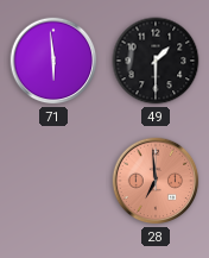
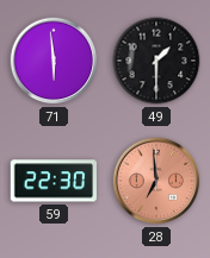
59: none -> 22:30 (54, 181)
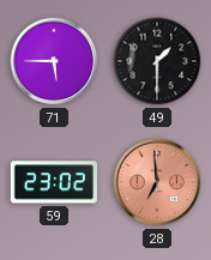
71: 5:59 -> 5:45 (54, 61)
59: 22:30 -> 23:02 (54, 182)
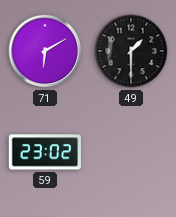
71: 5:45 -> 6:10 (45, 51)
28: 6:59 -> none (157, 182)
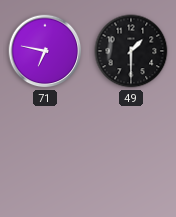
71: 6:10 -> 6:47 (45, 51)
59: 23:02 -> none (45, 152)
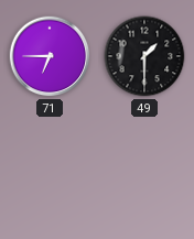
71: 6:47 -> 6:45 (50, 56)
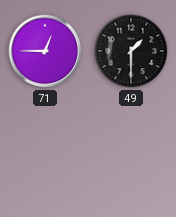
71: 6:45 -> 12:45 (45, 51)
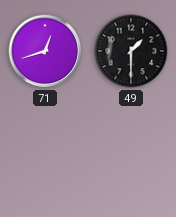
71: 12:45 -> 12:42 (45, 51)
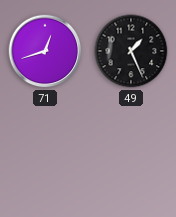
49: 1:30 -> 1:26 (131, 51)
